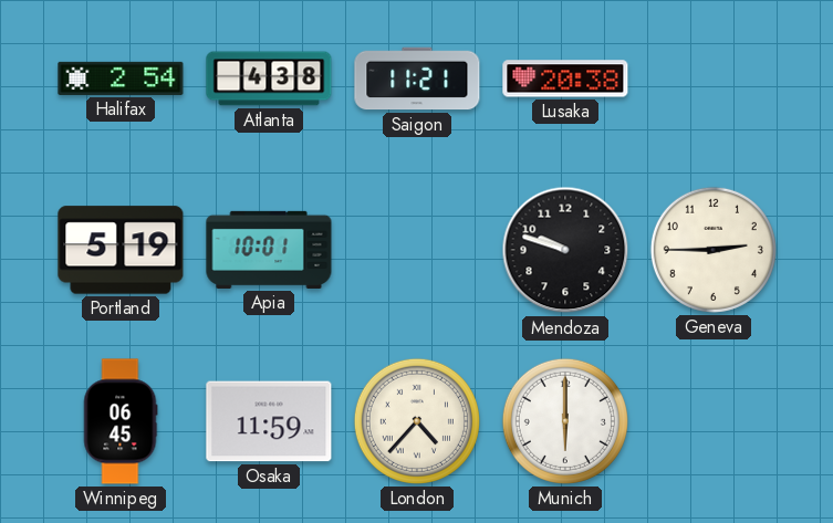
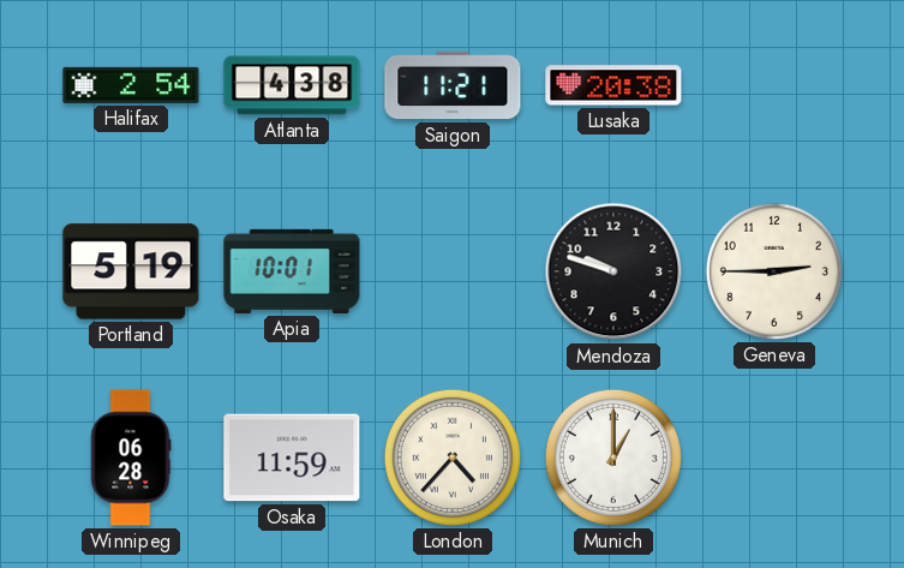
Winnipeg: 06:45 -> 06:28 (131, 458)
Munich: 6:00 -> 1:00 (613, 458)
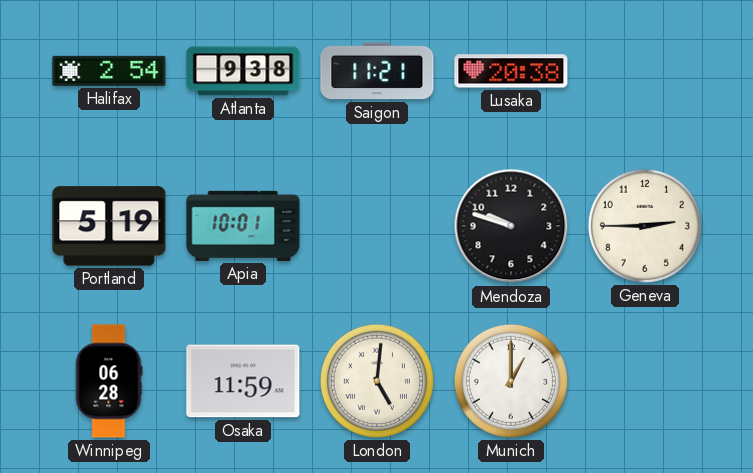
Atlanta: 4:38 -> 9:38 (243, 71)
London: 4:37 -> 5:01 (377, 381)
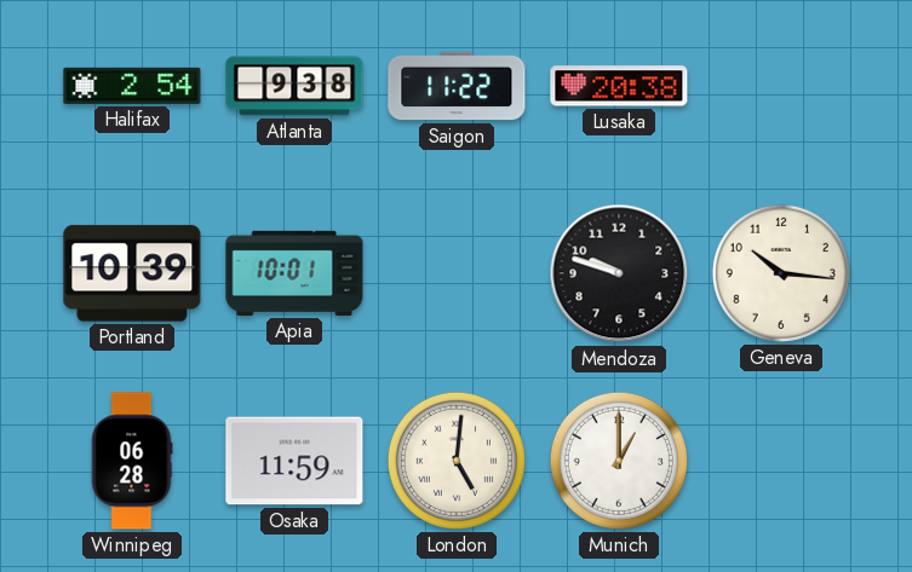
Saigon: 11:21 -> 11:22 (457, 86)
Portland: 5:19 -> 10:39 (132, 273)
Geneva: 2:45 -> 10:16 (781, 273)
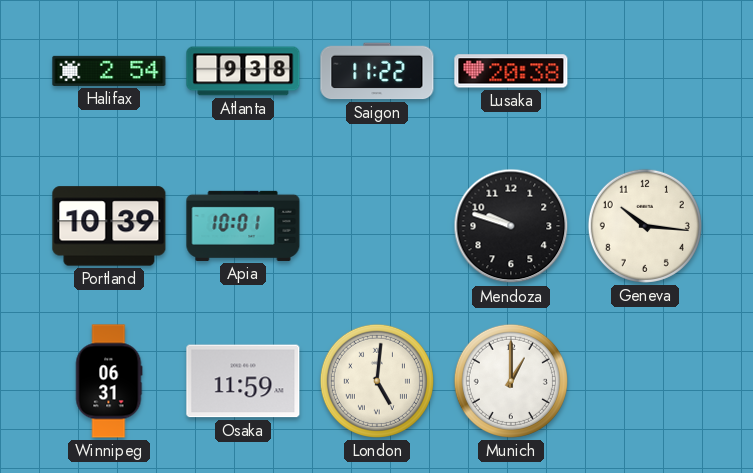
Winnipeg: 06:28 -> 06:31 (109, 381)
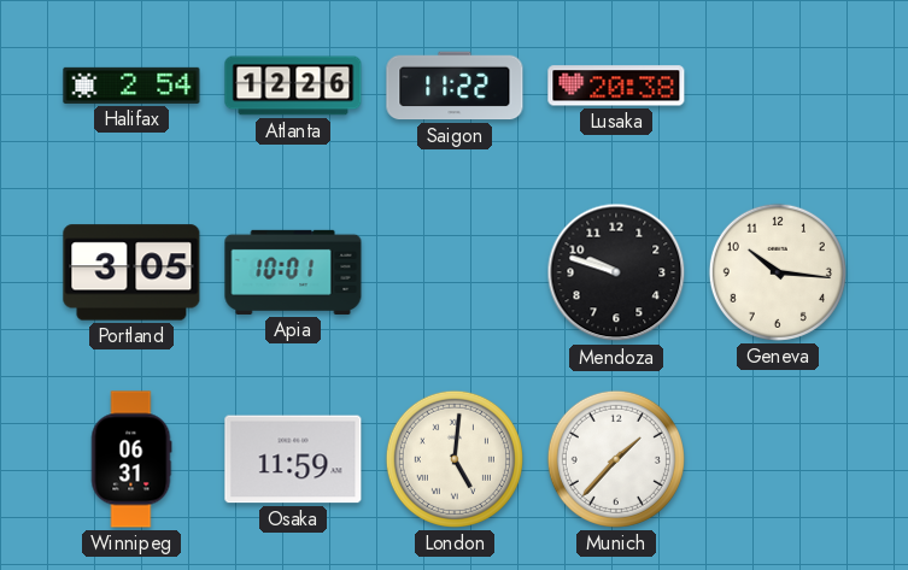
Atlanta: 9:38 -> 12:26 (293, 86)
Portland: 10:39 -> 3:05 (131, 272)
Munich: 1:00 -> 1:37 (616, 459)
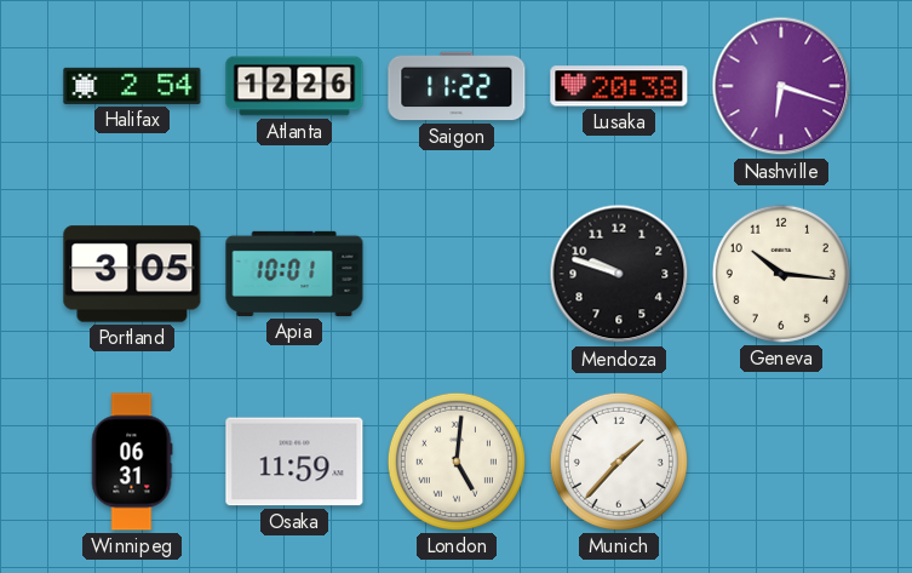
Nashville: none -> 6:18 (781, 86)
